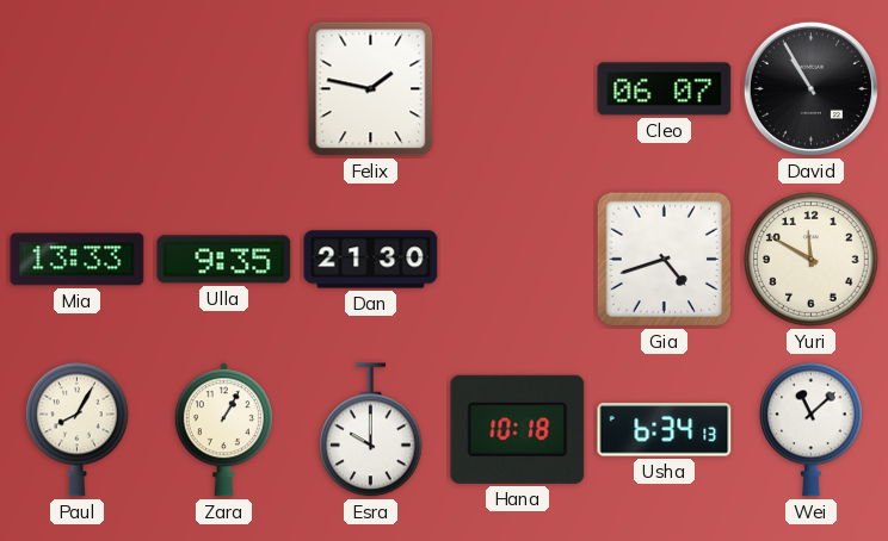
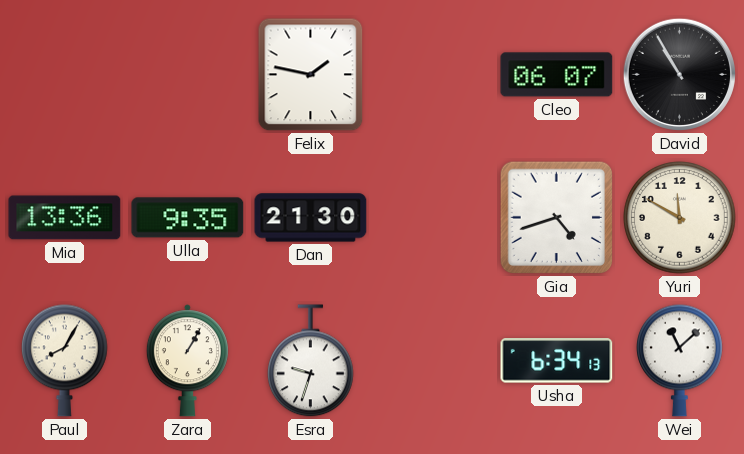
Mia: 13:33 -> 13:36 (65, 218)
Esra: 10:00 -> 9:33 (311, 361)
Hana: 10:18 -> none (518, 429)
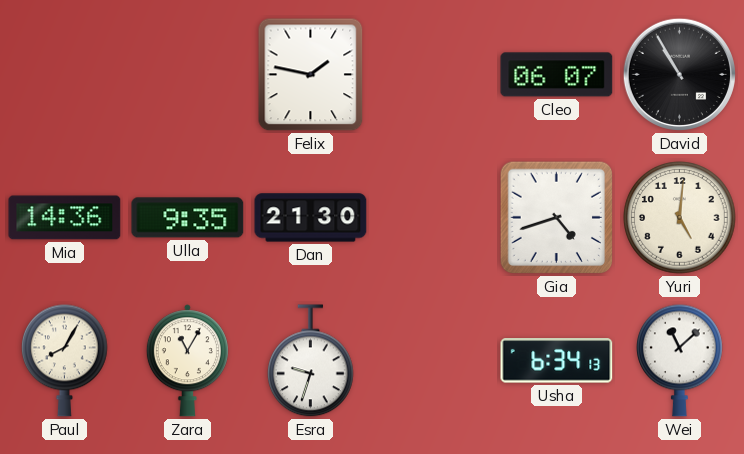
Mia: 13:36 -> 14:36 (65, 218)
Yuri: 11:50 -> 5:01 (680, 218)
Zara: 1:05 -> 11:05 (187, 361)
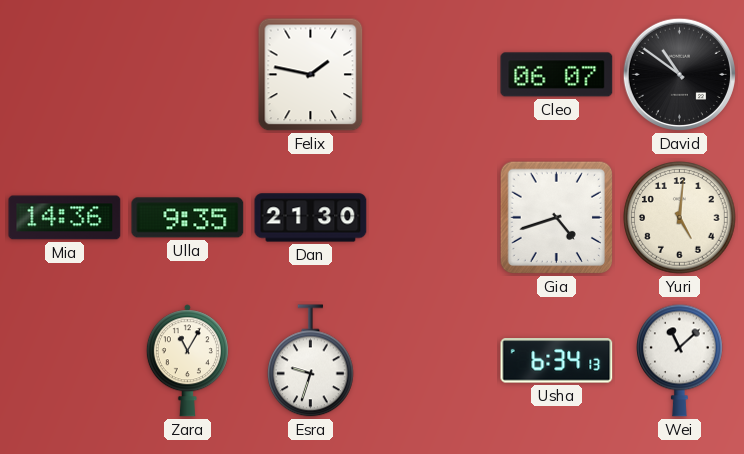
David: 10:55 -> 10:51 (679, 74)
Paul: 8:05 -> none (65, 360)
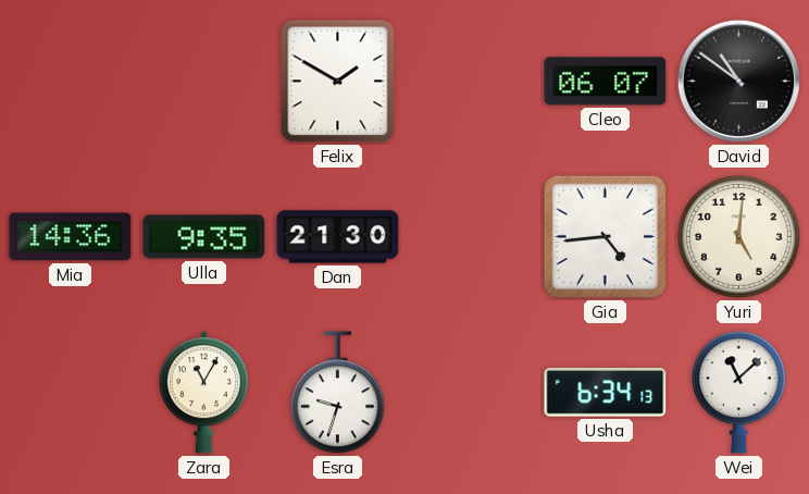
Felix: 1:47 -> 1:50 (338, 82)
Gia: 4:42 -> 4:44 (606, 237)
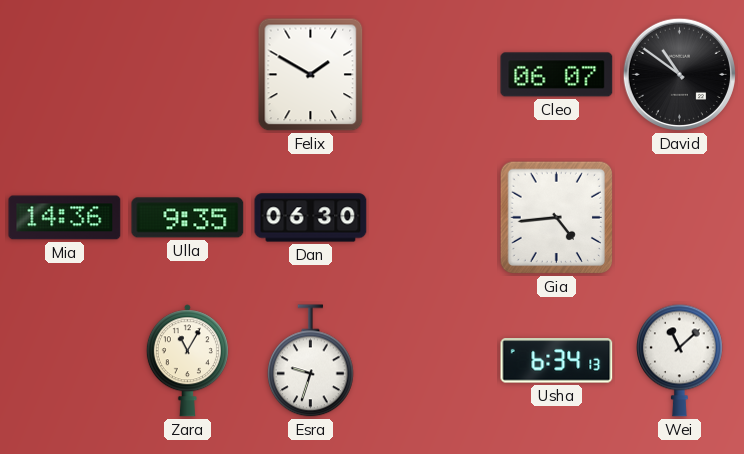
Dan: 21:30 -> 06:30 (311, 218)
Yuri: 5:01 -> none (739, 237)
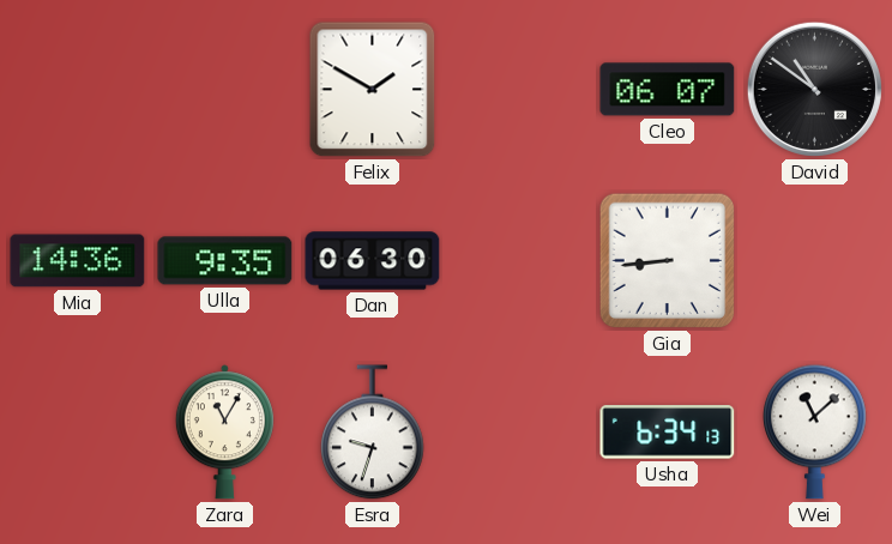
Gia: 4:44 -> 8:44 (668, 261)
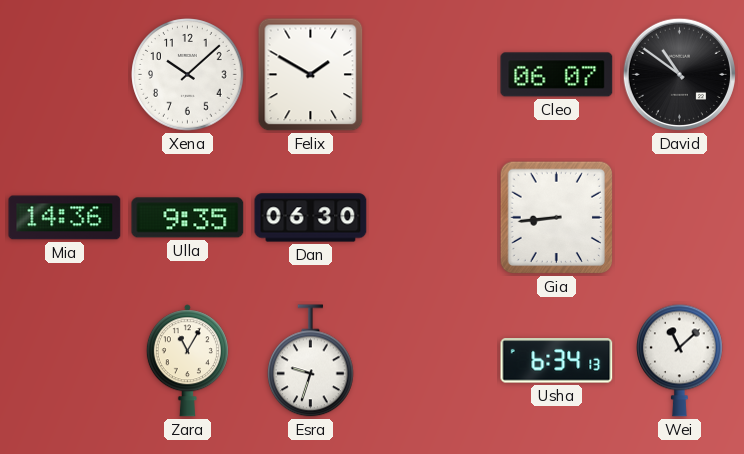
Xena: none -> 10:08 (188, 75)
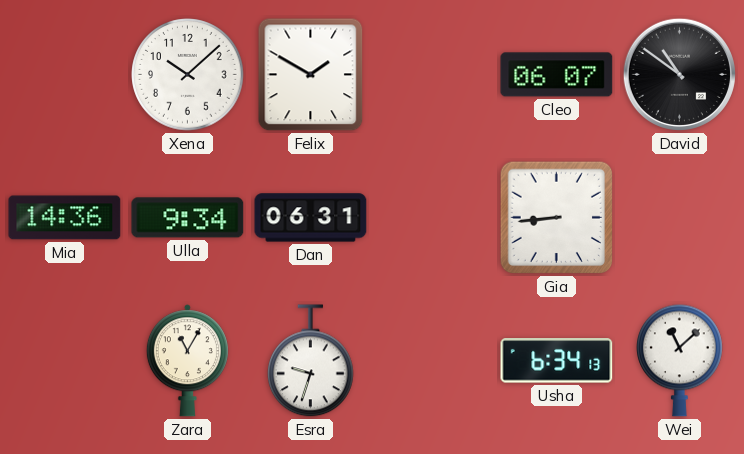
Ulla: 9:35 -> 9:34 (188, 218)
Dan: 06:30 -> 06:31 (311, 218)
